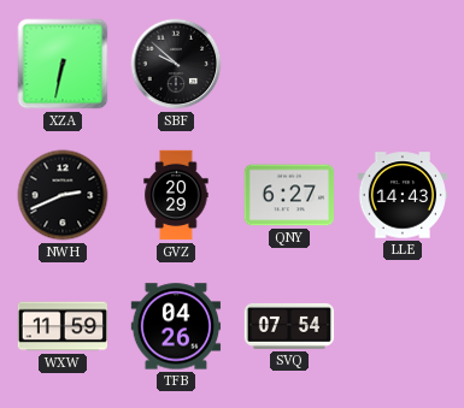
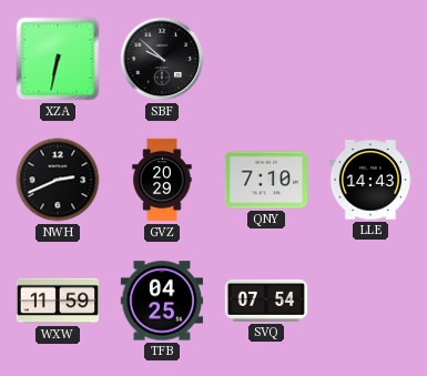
QNY: 6:27 -> 7:10 (265, 180)
TFB: 04:26 -> 04:25 (162, 301)
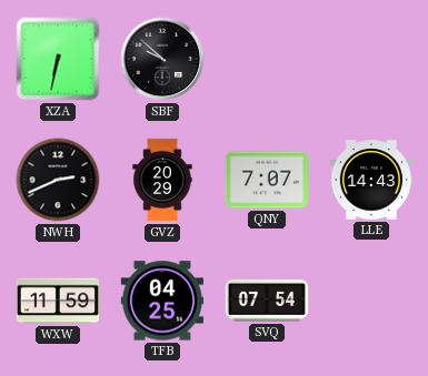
QNY: 7:10 -> 7:07 (266, 180)
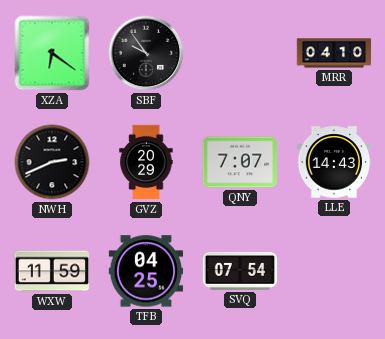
XZA: 6:32 -> 6:21 (52, 53)
SBF: 9:52 -> 9:54 (146, 53)
MRR: none -> 04:10 (334, 53)
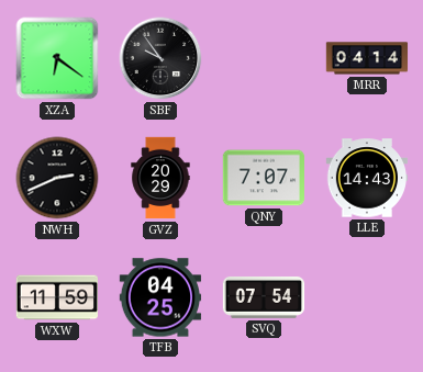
MRR: 04:10 -> 04:14 (367, 58)
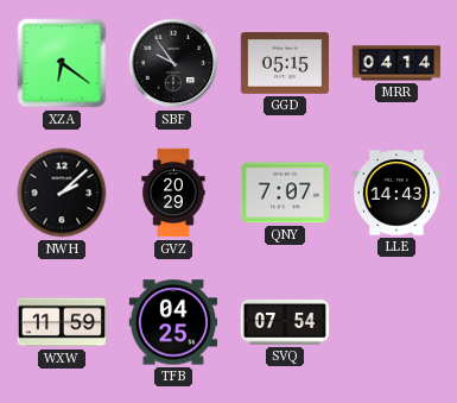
GGD: none -> 05:15 (285, 63)
NWH: 2:41 -> 2:08 (62, 193)
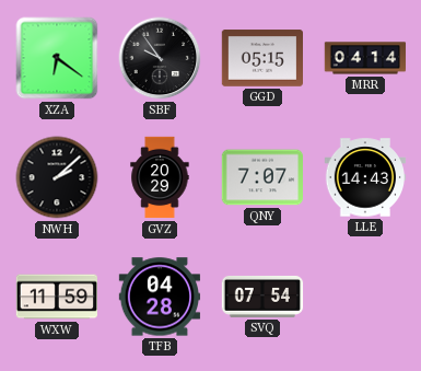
TFB: 04:25 -> 04:28 (160, 297)
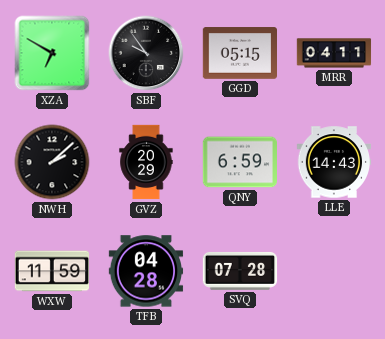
XZA: 6:21 -> 6:50 (52, 53)
MRR: 04:14 -> 04:11 (334, 53)
QNY: 7:07 -> 6:59 (239, 162)
SVQ: 07:54 -> 07:28 (240, 271)
